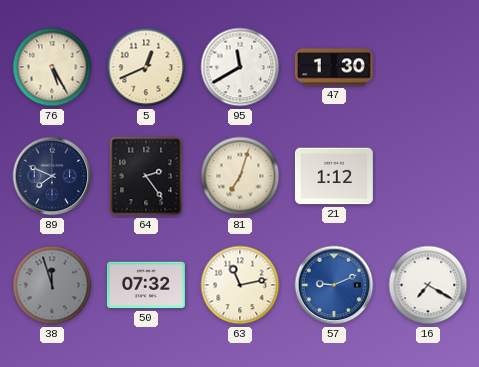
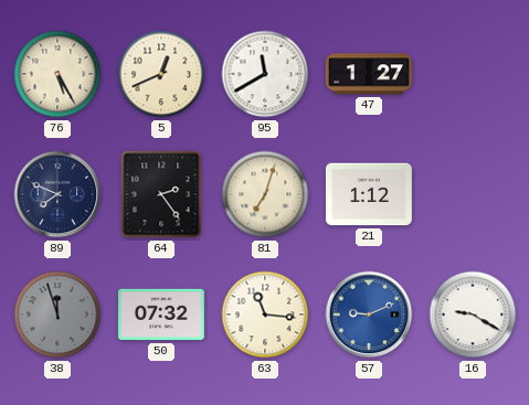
47: 1:30 -> 1:27 (369, 74)
63: 11:13 -> 11:16 (265, 315)
16: 7:20 -> 9:20 (473, 315)
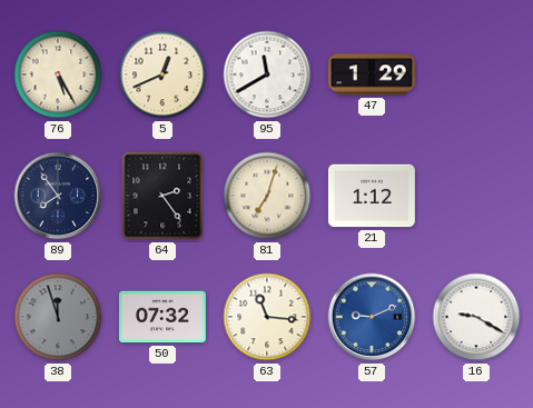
47: 1:27 -> 1:29 (372, 74)
89: 7:49 -> 7:54 (58, 196)
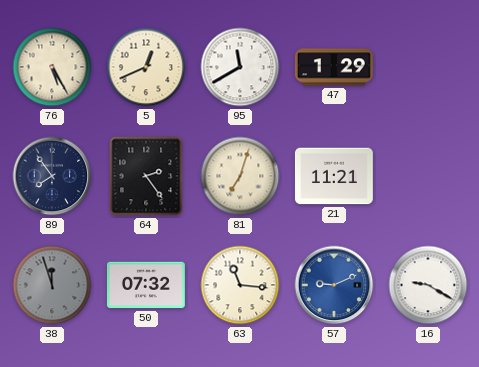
21: 1:12 -> 11:21 (334, 176)
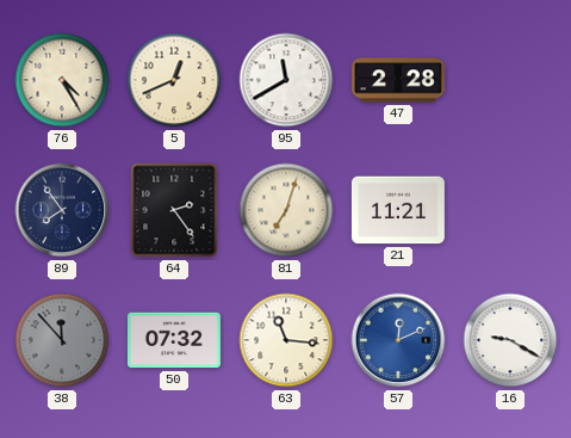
76: 5:25 -> 4:25 (62, 80)
47: 1:29 -> 2:28 (398, 80)
38: 11:57 -> 11:53 (62, 340)
57: 9:11 -> 12:11 (398, 340)
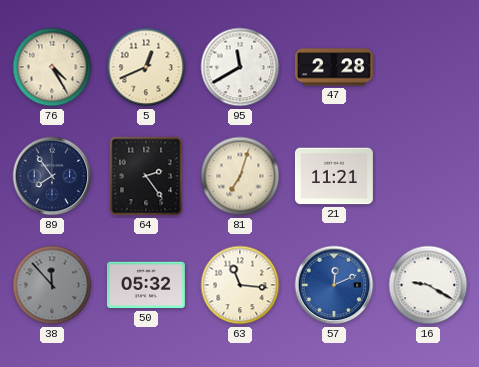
50: 07:32 -> 05:32 (146, 285)
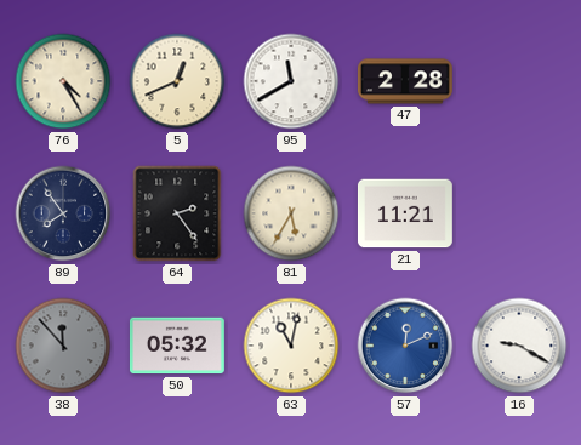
81: 7:03 -> 5:35 (291, 213)
63: 11:16 -> 11:02 (291, 346)
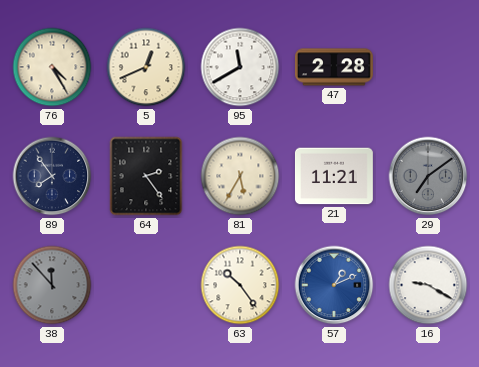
29: none -> 7:09 (428, 176)
50: 05:32 -> none (177, 346)
63: 11:02 -> 10:24 (240, 285)
57: 12:11 -> 1:11 (334, 285)
